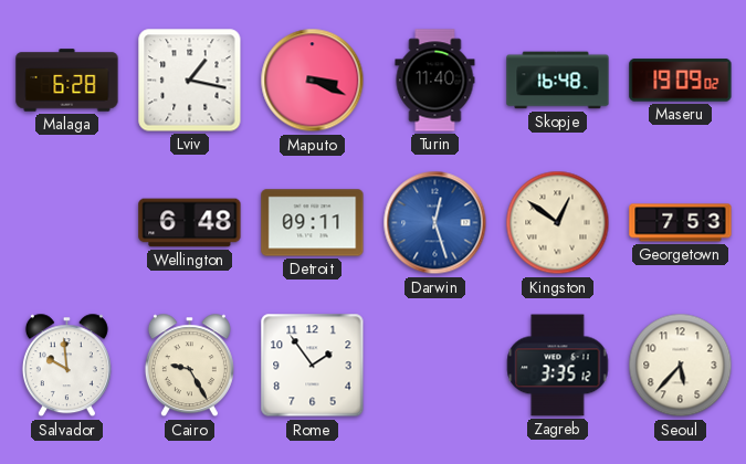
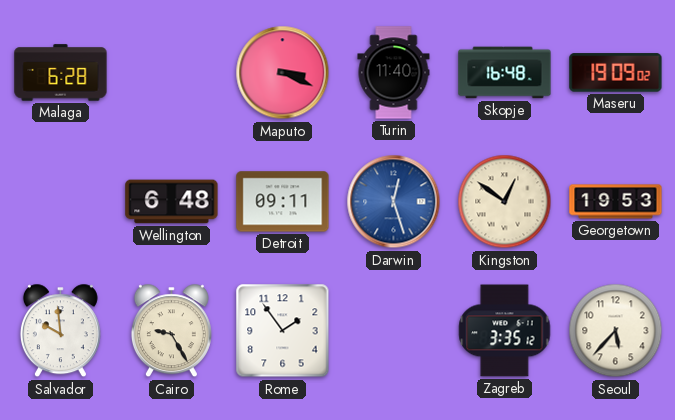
Lviv: 1:17 -> none (190, 81)
Georgetown: 7:53 -> 19:53 (616, 202)
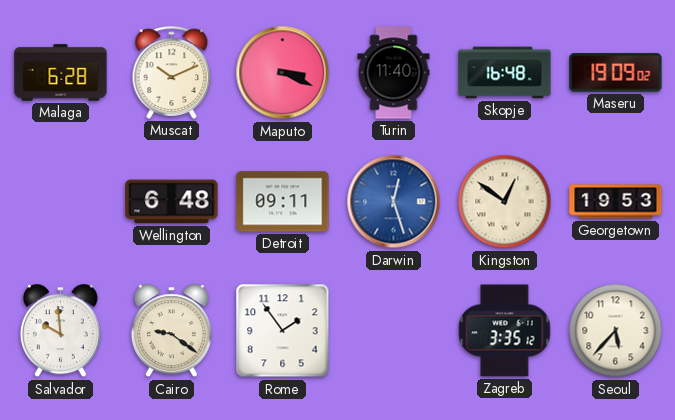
Muscat: none -> 10:11 (172, 72)
Cairo: 9:25 -> 9:21 (171, 331)
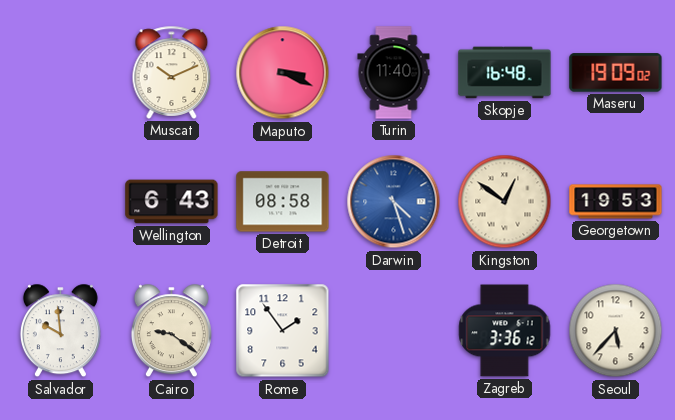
Malaga: 6:28 -> none (61, 73)
Wellington: 6:48 -> 6:43 (172, 202)
Detroit: 09:11 -> 08:58 (283, 202)
Darwin: 12:27 -> 4:27 (394, 202)
Zagreb: 3:35 -> 3:36 (505, 331)
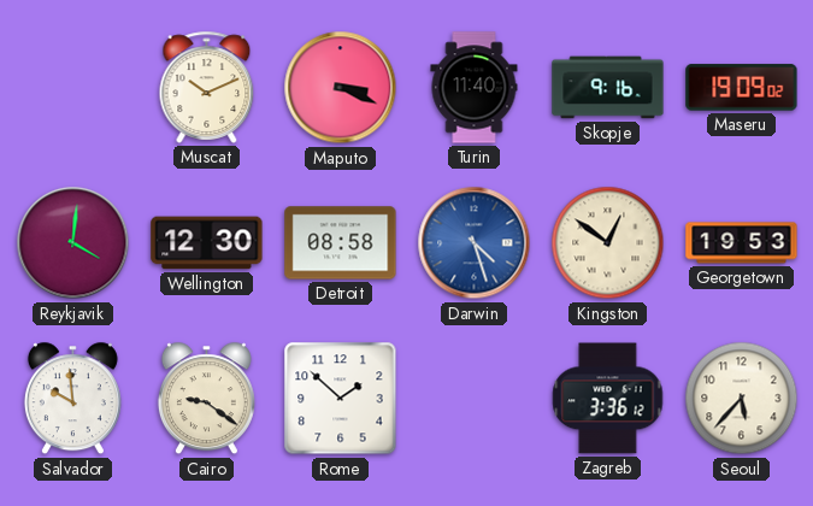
Skopje: 16:48 -> 9:16 (608, 88)
Reykjavik: none -> 4:01 (73, 243)
Wellington: 6:43 -> 12:30 (207, 243)
Rome: 1:54 -> 1:52 (341, 399)
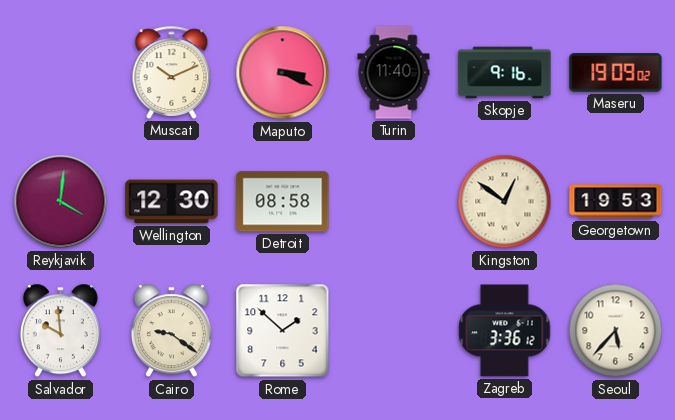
Darwin: 4:27 -> none (475, 243)
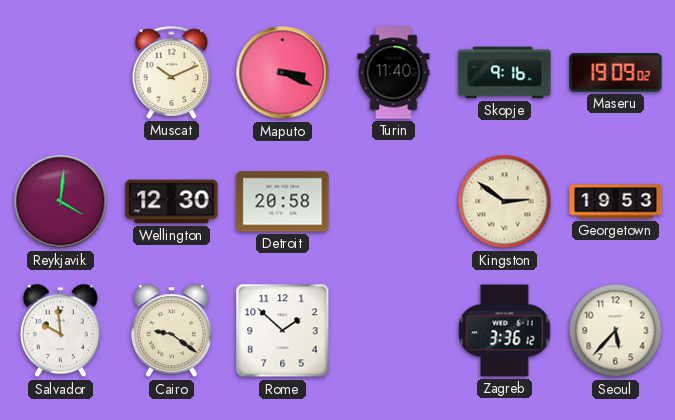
Detroit: 08:58 -> 20:58 (283, 202)
Kingston: 12:51 -> 2:51 (505, 202)
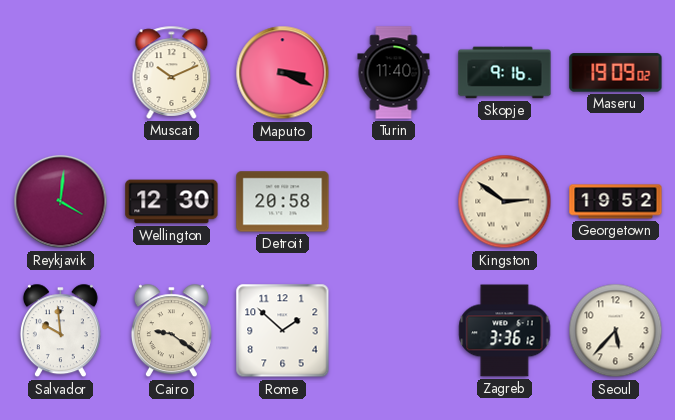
Georgetown: 19:53 -> 19:52 (616, 202)
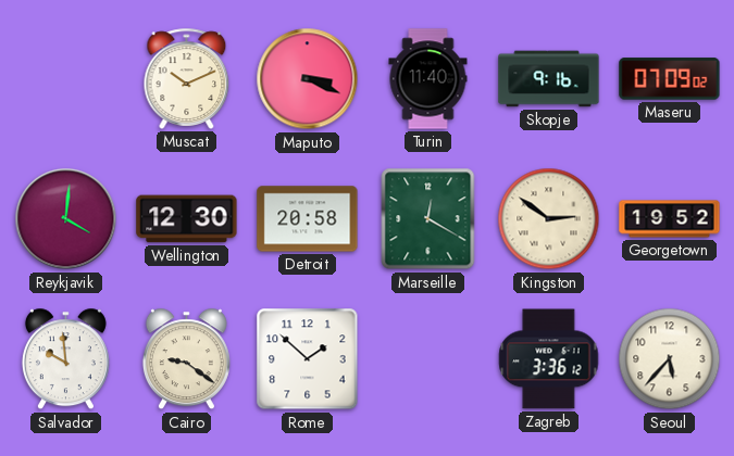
Maseru: 19:09 -> 07:09 (670, 79)
Marseille: none -> 12:20 (428, 219)
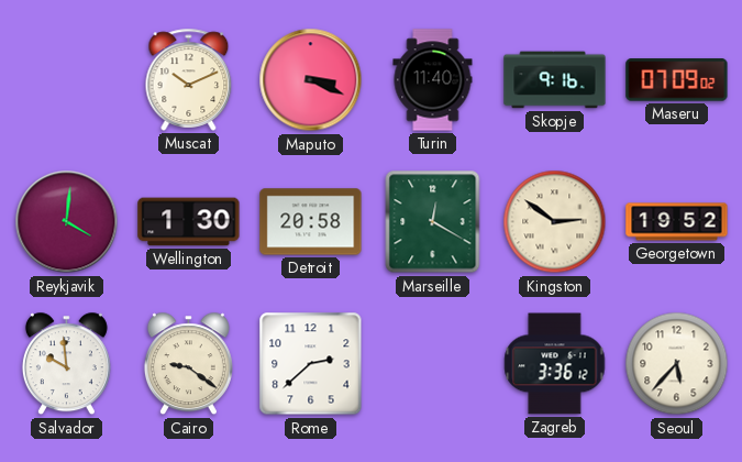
Wellington: 12:30 -> 1:30 (189, 222)
Rome: 1:52 -> 2:38 (311, 364)
